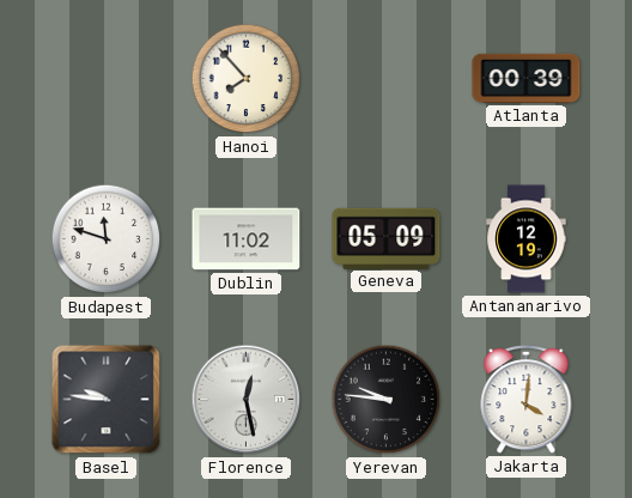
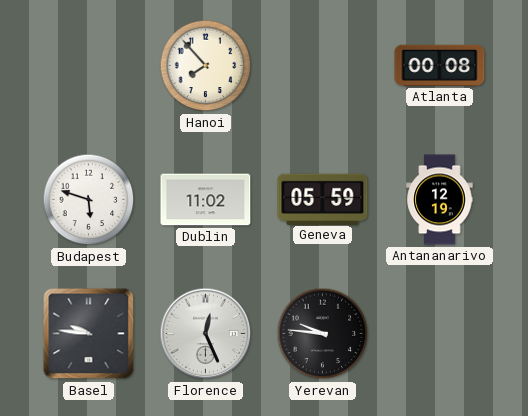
Atlanta: 00:39 -> 00:08 (440, 65)
Budapest: 11:48 -> 5:48 (89, 200)
Geneva: 05:09 -> 05:59 (323, 199)
Florence: 12:28 -> 12:26 (206, 334)
Jakarta: 4:01 -> none (527, 400)
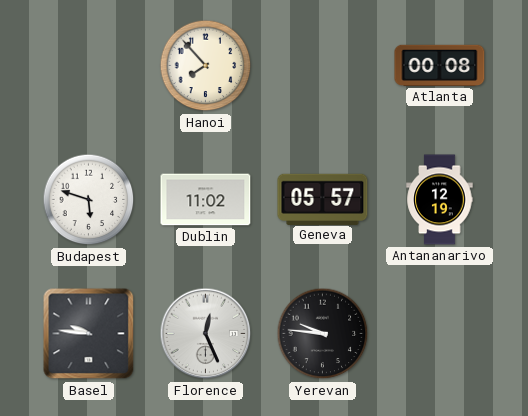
Geneva: 05:59 -> 05:57 (323, 199)
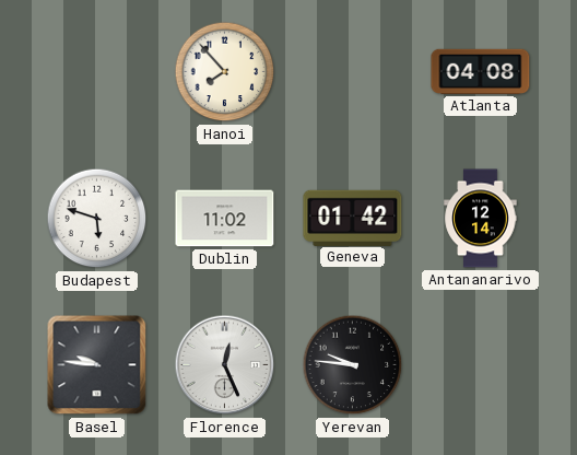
Atlanta: 00:08 -> 04:08 (481, 71)
Geneva: 05:57 -> 01:42 (353, 218)
Antananarivo: 12:19 -> 12:14 (481, 219)
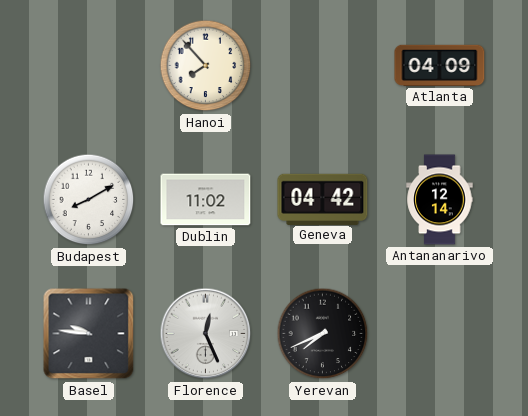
Atlanta: 04:08 -> 04:09 (440, 65)
Budapest: 5:48 -> 8:10 (89, 200)
Geneva: 01:42 -> 04:42 (323, 199)
Yerevan: 9:46 -> 7:41 (323, 334)
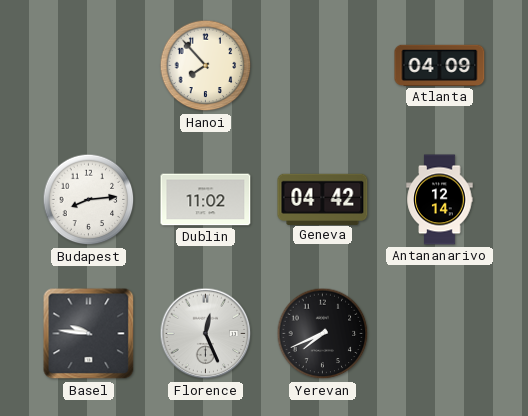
Budapest: 8:10 -> 8:14 (89, 200)
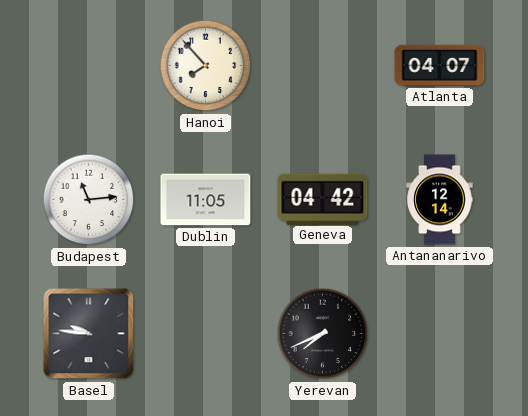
Atlanta: 04:09 -> 04:07 (440, 65)
Budapest: 8:14 -> 11:14 (89, 200)
Dublin: 11:02 -> 11:05 (206, 200)
Florence: 12:26 -> none (206, 334)
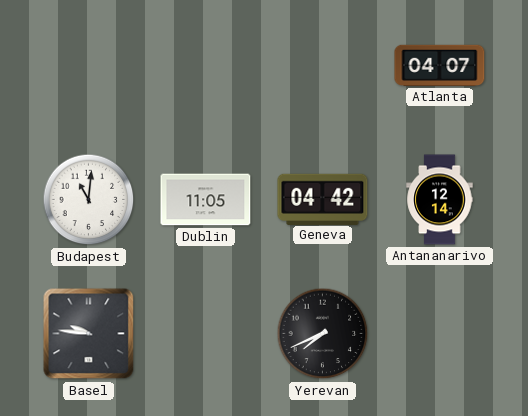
Hanoi: 7:53 -> none (206, 66)
Budapest: 11:14 -> 11:01 (89, 200)
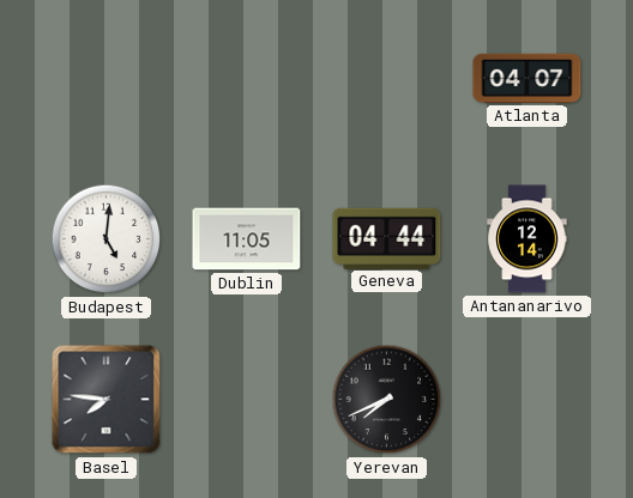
Budapest: 11:01 -> 5:01 (107, 239)
Geneva: 04:42 -> 04:44 (387, 238)
Basel: 9:46 -> 7:46 (107, 400)
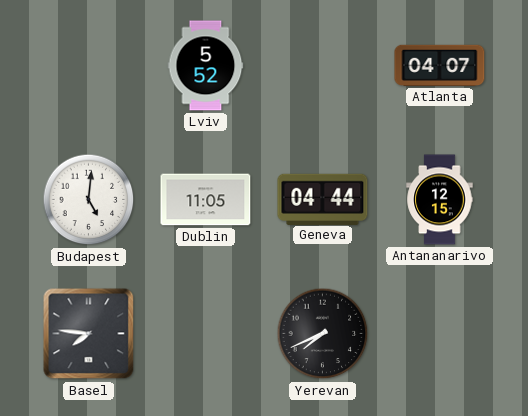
Lviv: none -> 5:52 (206, 66)
Antananarivo: 12:14 -> 12:15 (440, 200)
